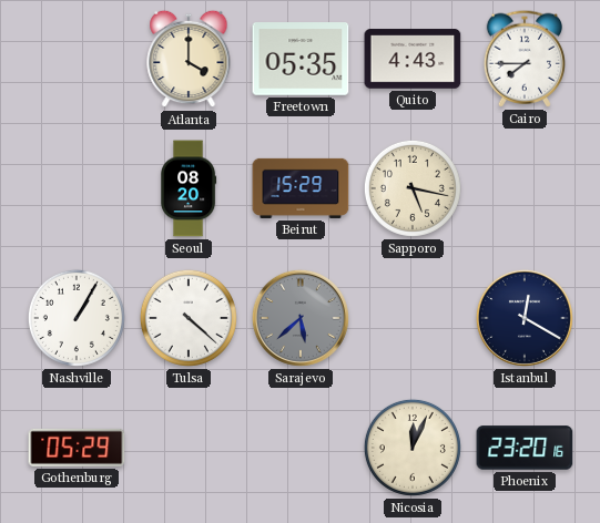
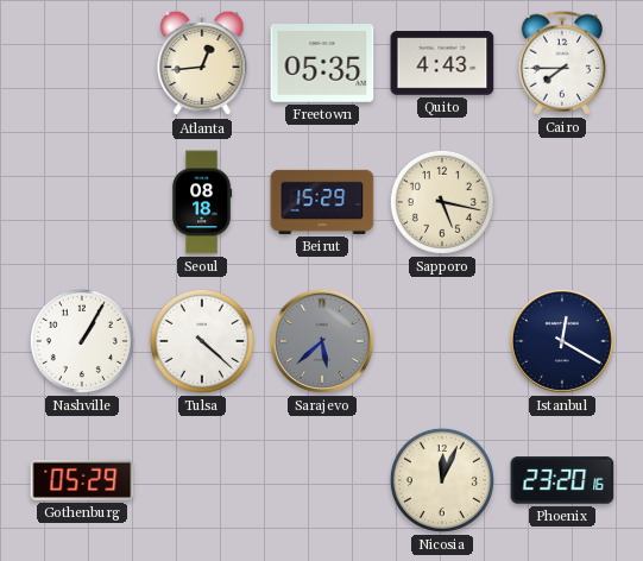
Atlanta: 4:00 -> 12:44 (202, 63)
Seoul: 08:20 -> 08:18 (203, 202)
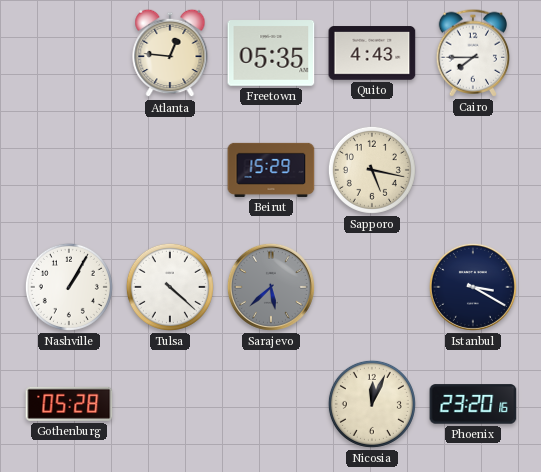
Atlanta: 12:44 -> 12:46 (170, 53)
Seoul: 08:18 -> none (203, 202)
Istanbul: 12:20 -> 3:20 (473, 287)
Gothenburg: 05:29 -> 05:28 (69, 404)
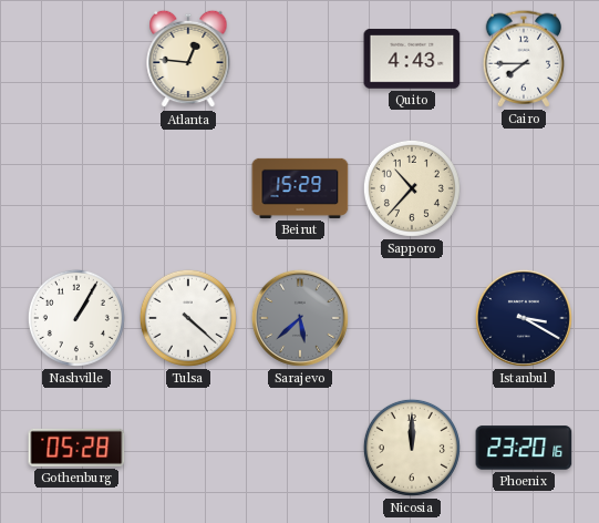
Freetown: 05:35 -> none (271, 53)
Sapporo: 5:17 -> 10:37 (412, 188)
Nicosia: 12:04 -> 12:00 (412, 448)
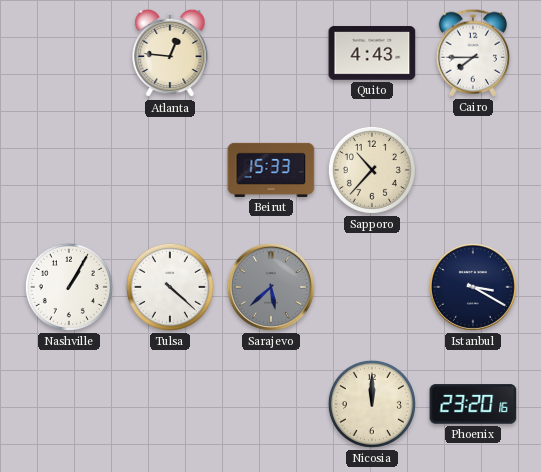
Beirut: 15:29 -> 15:33 (271, 170)
Gothenburg: 05:28 -> none (76, 448)
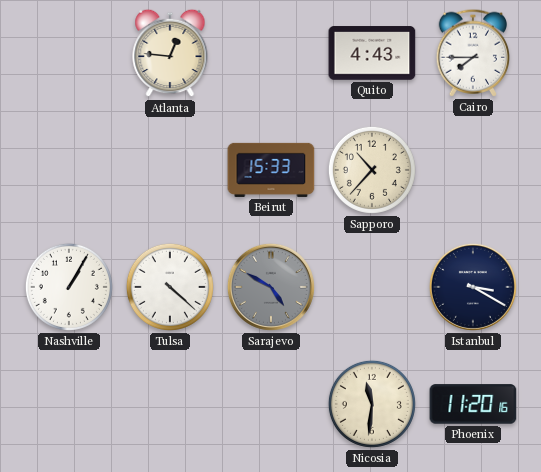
Sarajevo: 5:38 -> 4:50 (271, 287)
Nicosia: 12:00 -> 11:31 (372, 404)
Phoenix: 23:20 -> 11:20 (473, 404)
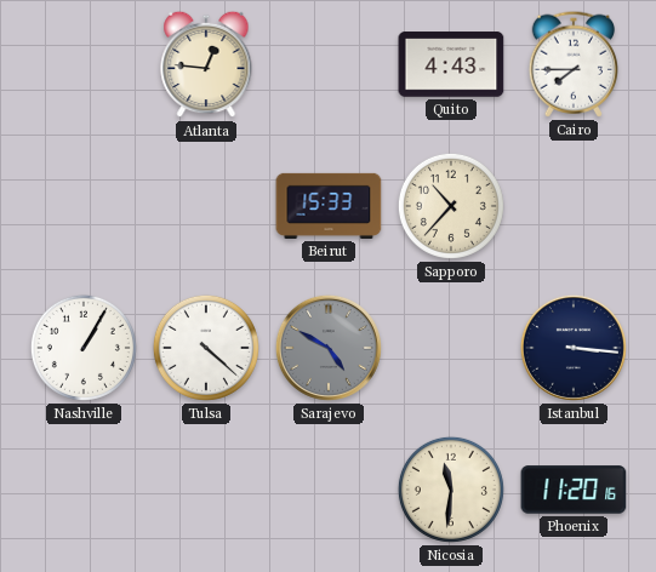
Istanbul: 3:20 -> 3:16 (574, 348)
